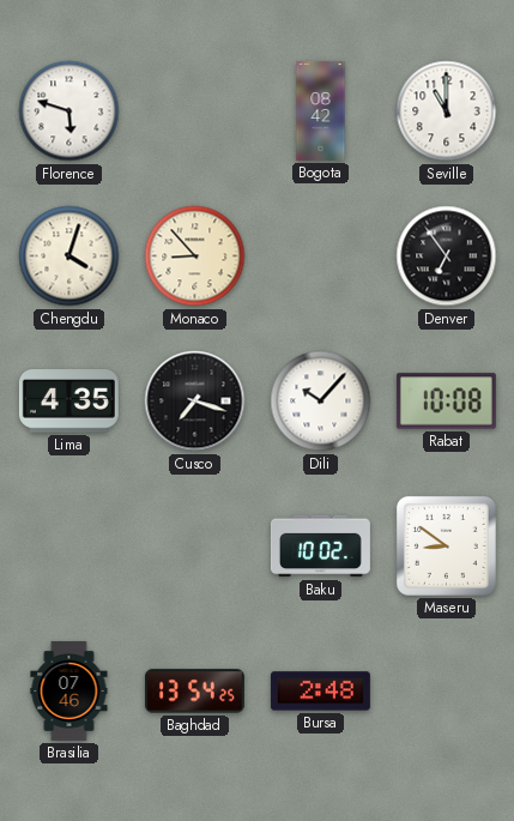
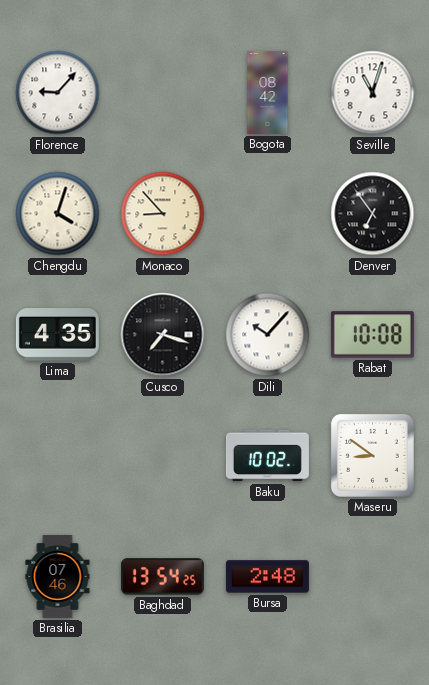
Florence: 5:48 -> 9:07 (58, 93)
Seville: 11:00 -> 11:03 (373, 93)
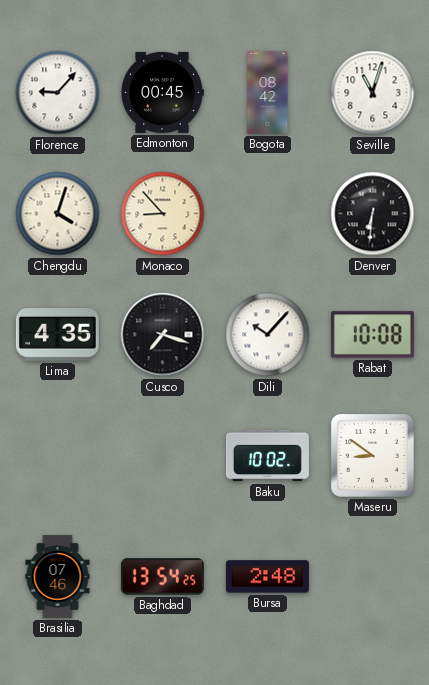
Edmonton: none -> 00:45 (162, 92)
Denver: 6:54 -> 6:31 (373, 214)
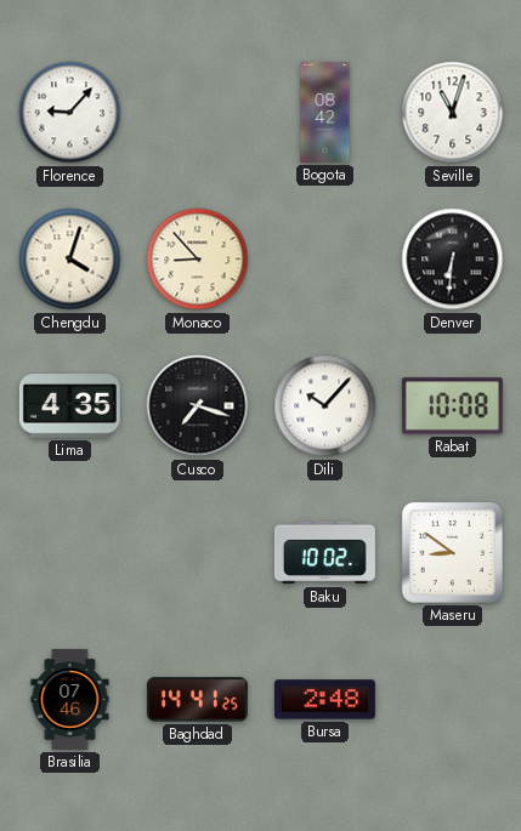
Edmonton: 00:45 -> none (162, 92)
Baghdad: 13:54 -> 14:41 (197, 700)
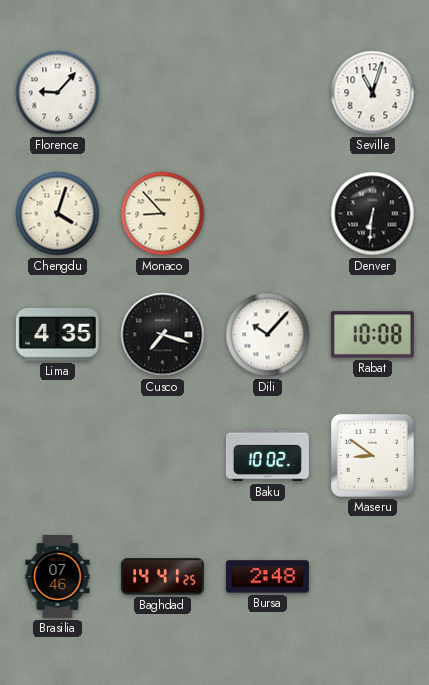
Bogota: 08:42 -> none (325, 112)
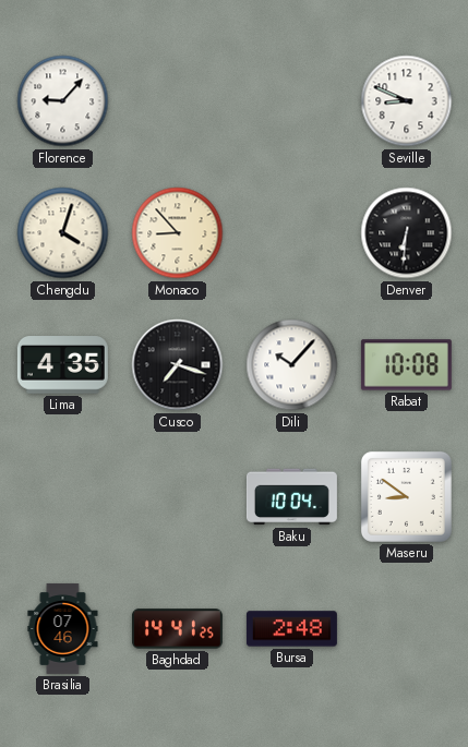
Seville: 11:03 -> 8:49 (407, 101)
Baku: 10:02 -> 10:04 (291, 497)
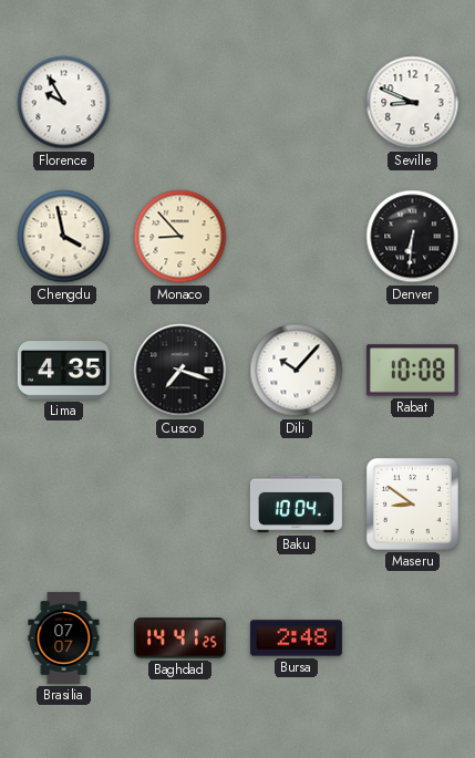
Florence: 9:07 -> 9:55 (64, 103)
Chengdu: 4:03 -> 3:58 (64, 237)
Brasilia: 07:46 -> 07:07 (64, 637)
